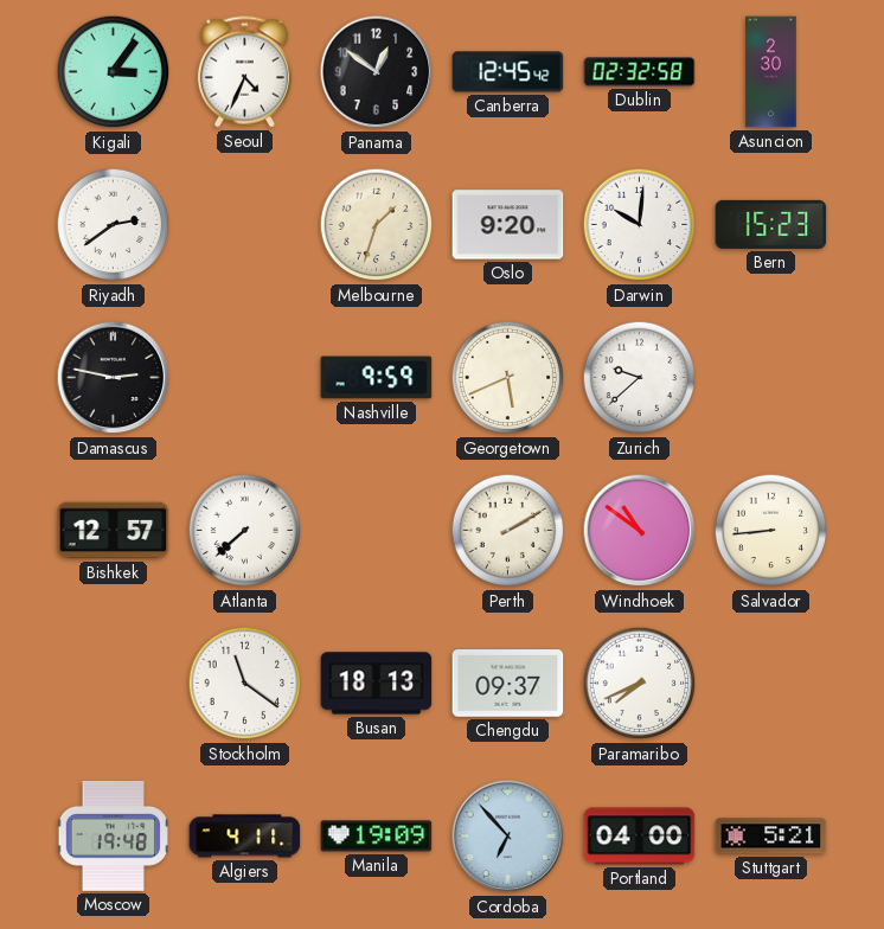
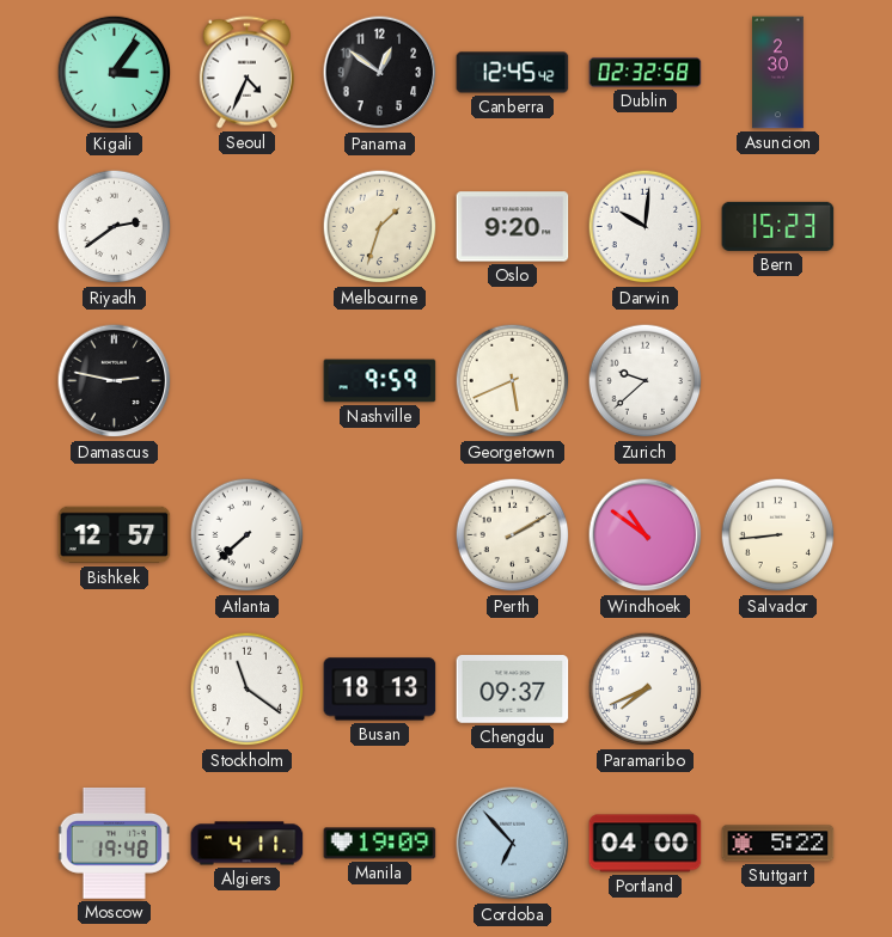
Stuttgart: 5:21 -> 5:22 (778, 844)
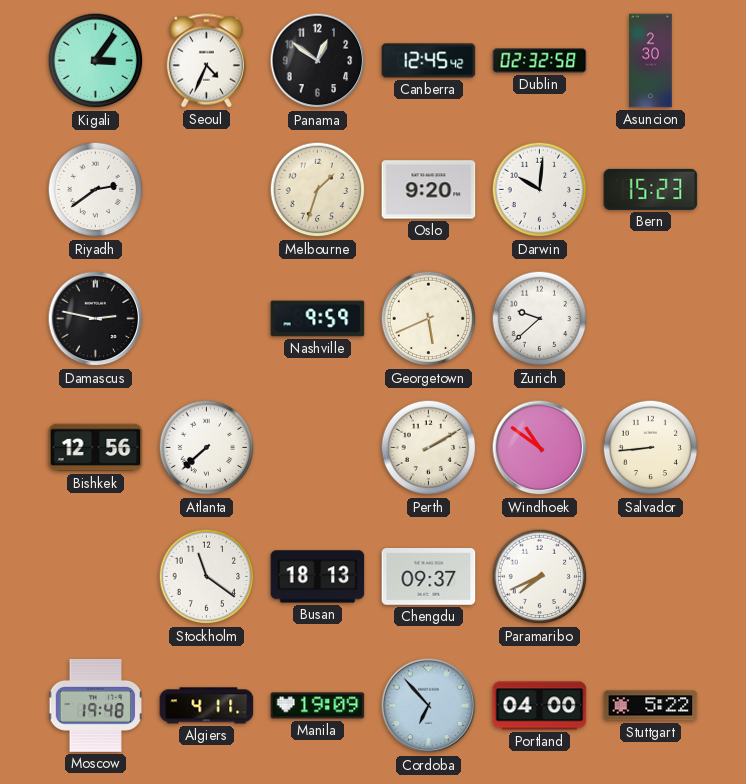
Bishkek: 12:57 -> 12:56 (96, 448)
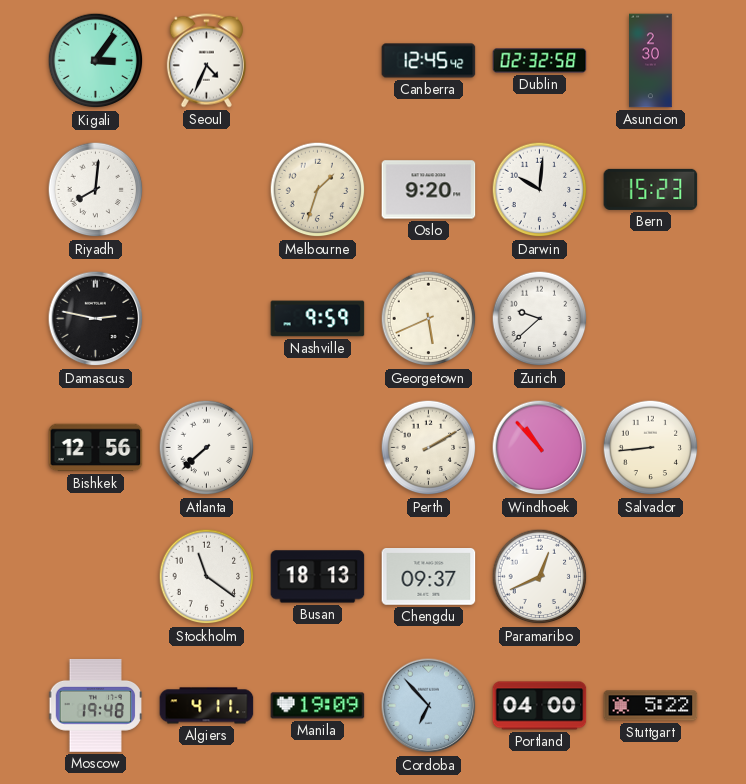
Panama: 12:51 -> none (318, 61)
Riyadh: 2:39 -> 8:01 (96, 190)
Windhoek: 10:51 -> 10:53 (540, 448)
Paramaribo: 7:41 -> 12:41 (540, 577)
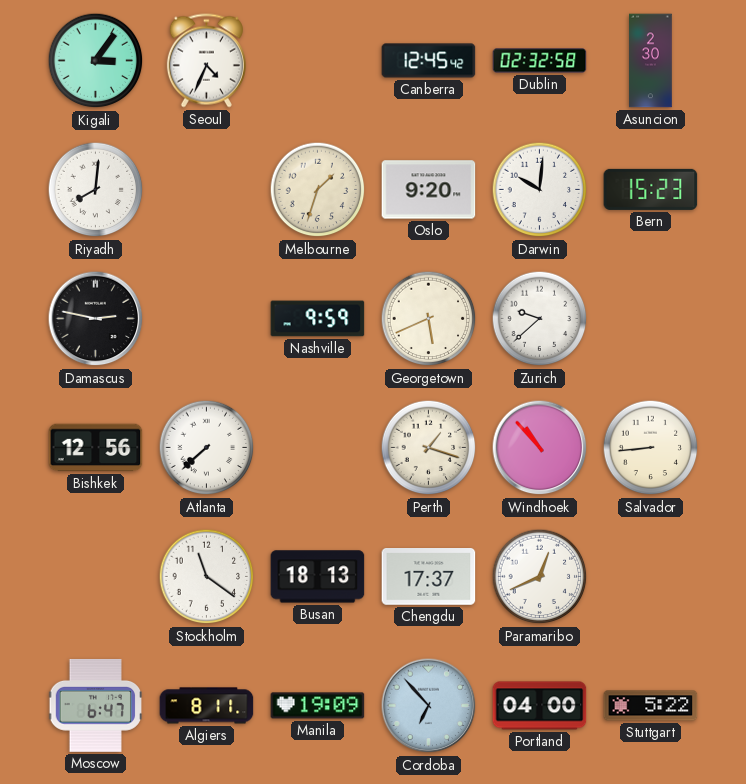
Perth: 2:10 -> 1:18 (429, 448)
Chengdu: 09:37 -> 17:37 (429, 577)
Moscow: 19:48 -> 6:47 (96, 705)
Algiers: 4:11 -> 8:11 (207, 706)
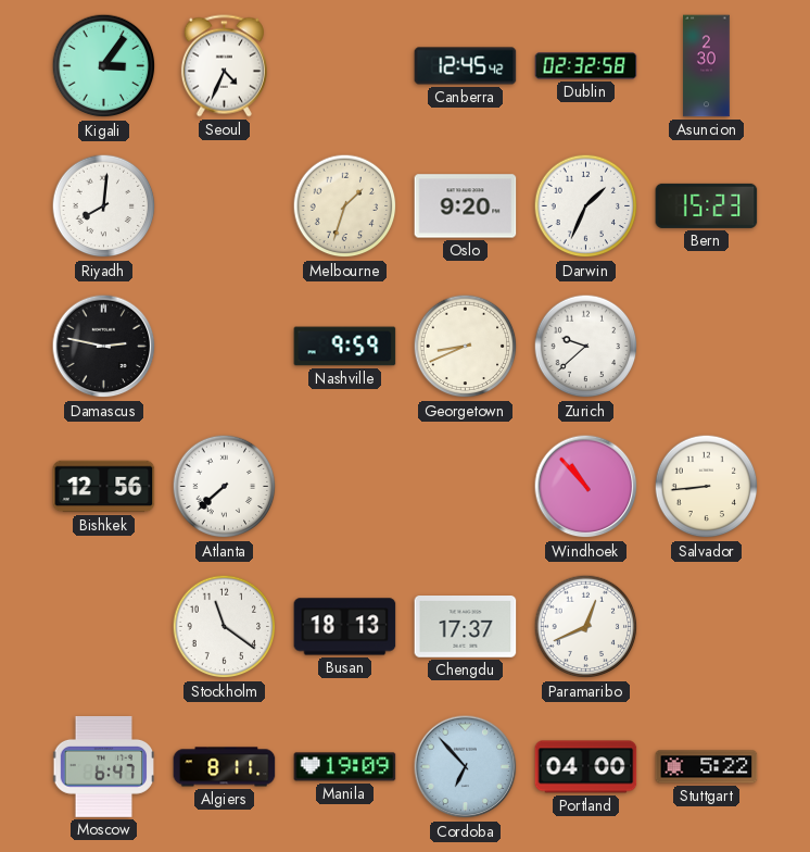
Darwin: 10:01 -> 1:34 (586, 206)
Georgetown: 5:41 -> 8:41 (466, 347)
Perth: 1:18 -> none (429, 448)
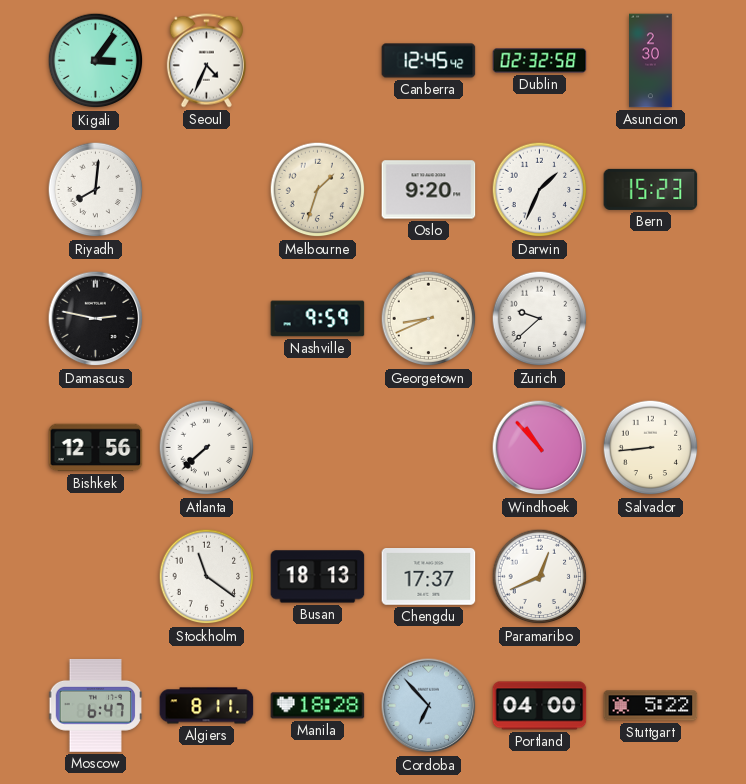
Manila: 19:09 -> 18:28 (318, 706)
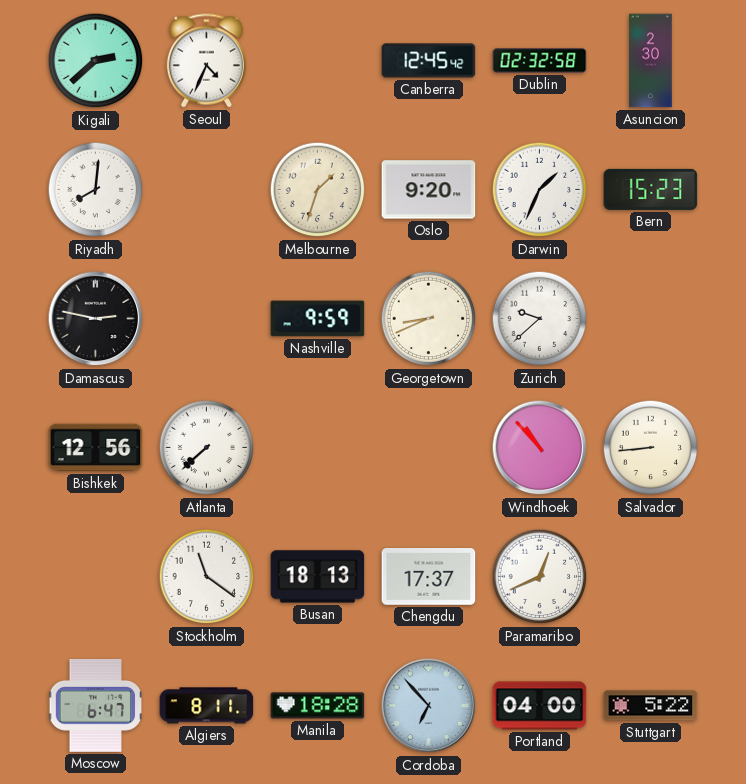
Kigali: 3:06 -> 2:38 (96, 61)
